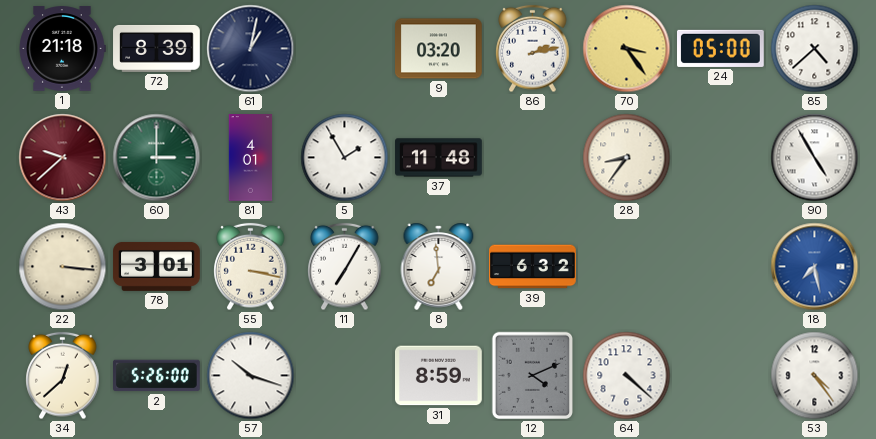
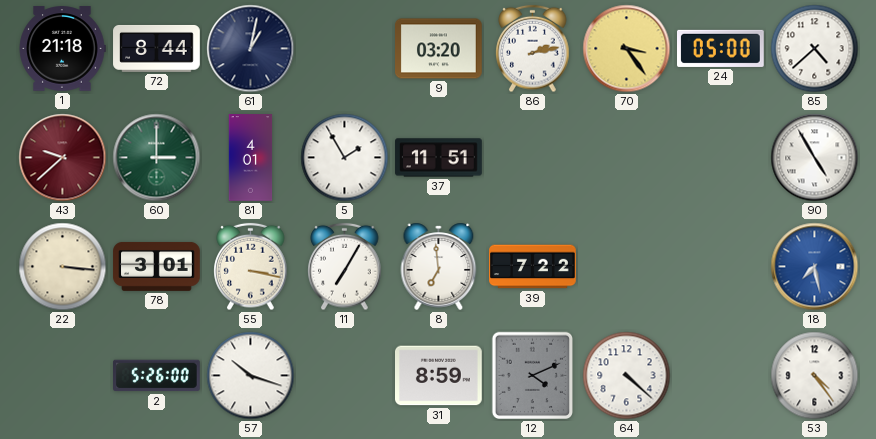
72: 8:39 -> 8:44 (157, 49)
37: 11:48 -> 11:51 (439, 158)
28: 8:36 -> none (627, 158)
39: 6:32 -> 7:22 (533, 267)
34: 12:38 -> none (63, 376)
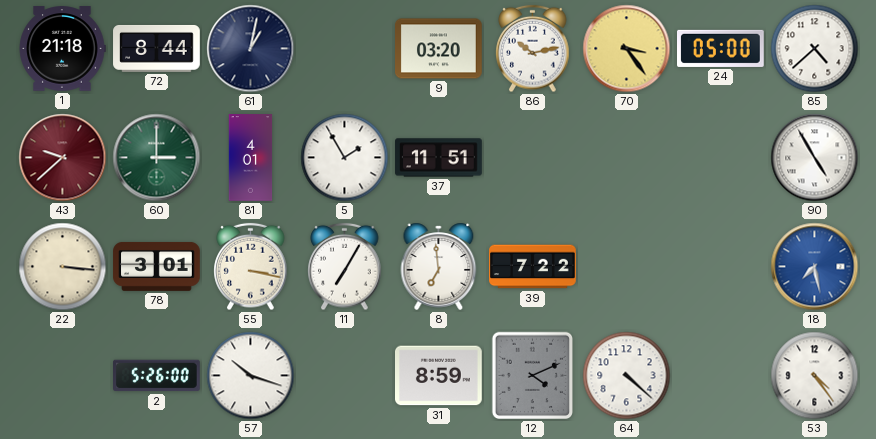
86: 2:13 -> 10:13 (533, 49)
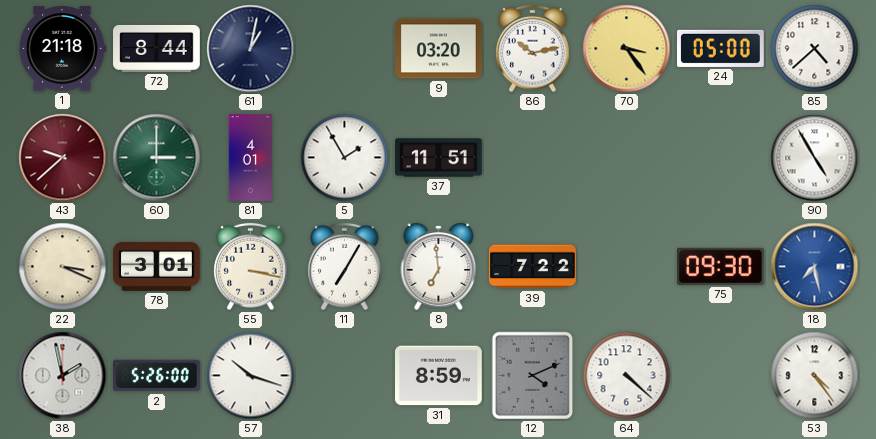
22: 3:16 -> 3:19 (63, 267)
75: none -> 09:30 (721, 266)
38: none -> 1:58 (63, 376)
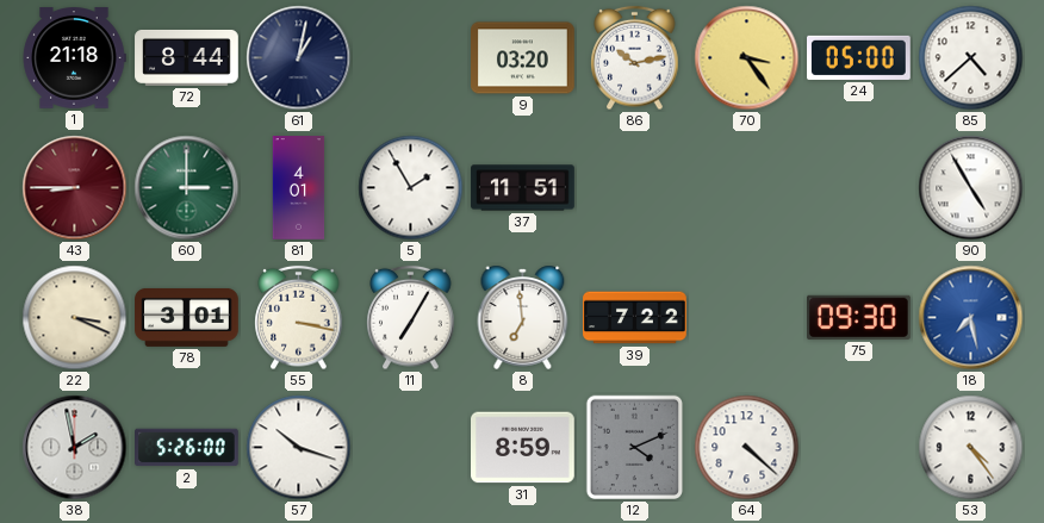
43: 9:38 -> 8:45 (75, 188)
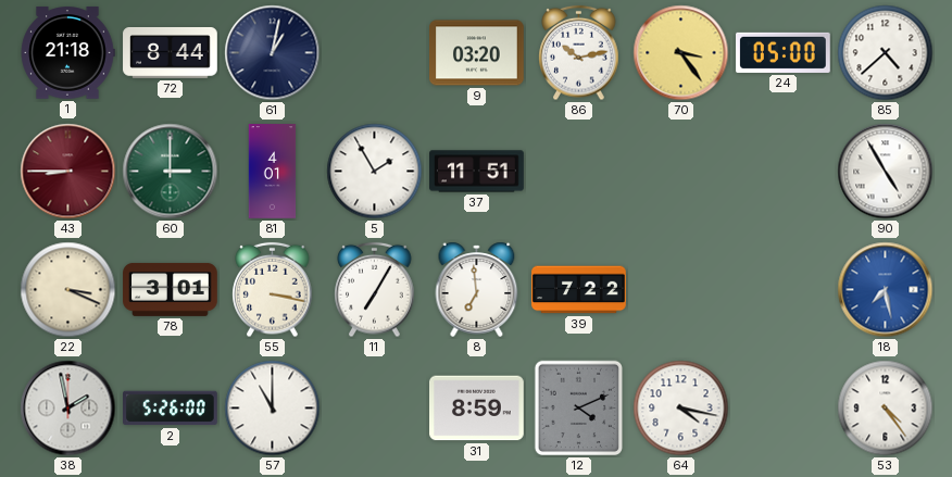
75: 09:30 -> none (859, 317)
57: 10:18 -> 11:00 (273, 409)
64: 4:22 -> 4:17 (681, 409)
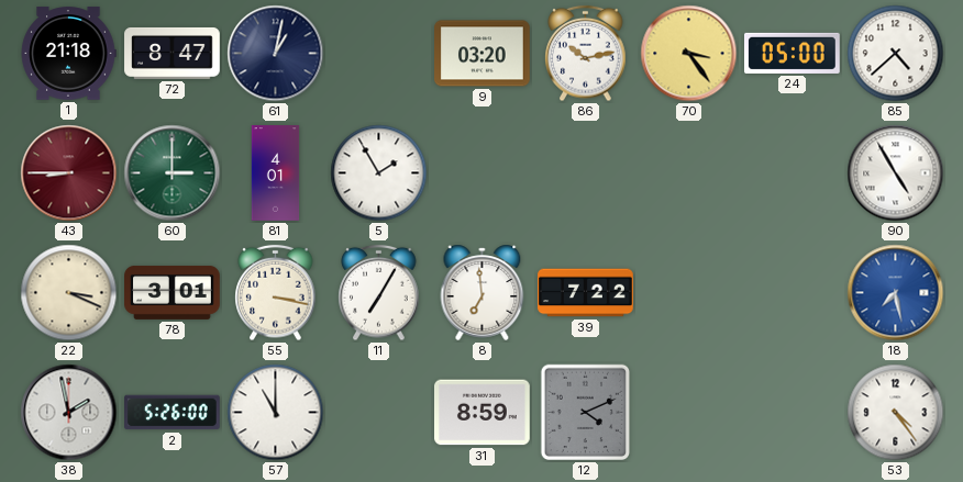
72: 8:44 -> 8:47 (173, 54)
37: 11:51 -> none (477, 172)
64: 4:17 -> none (681, 409)
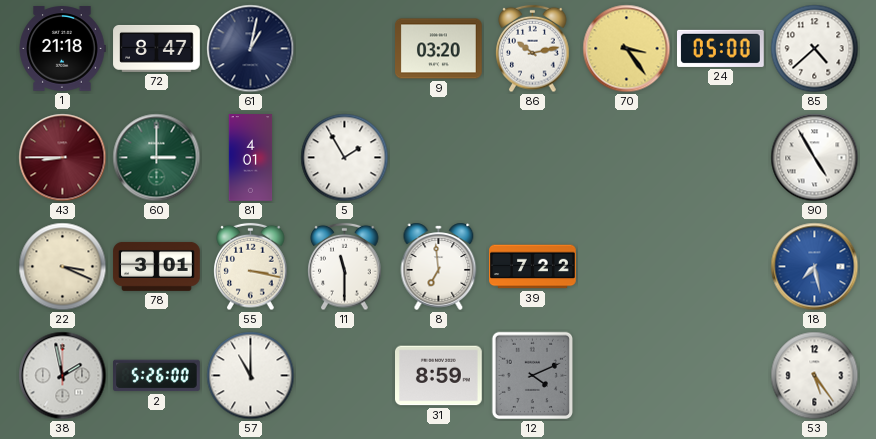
11: 7:05 -> 11:30 (345, 267)
53: 4:24 -> 5:24 (815, 376)
